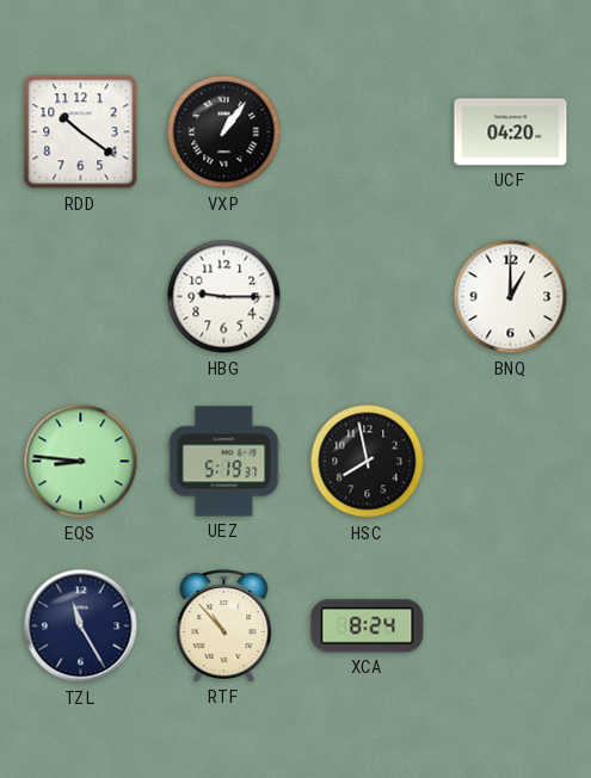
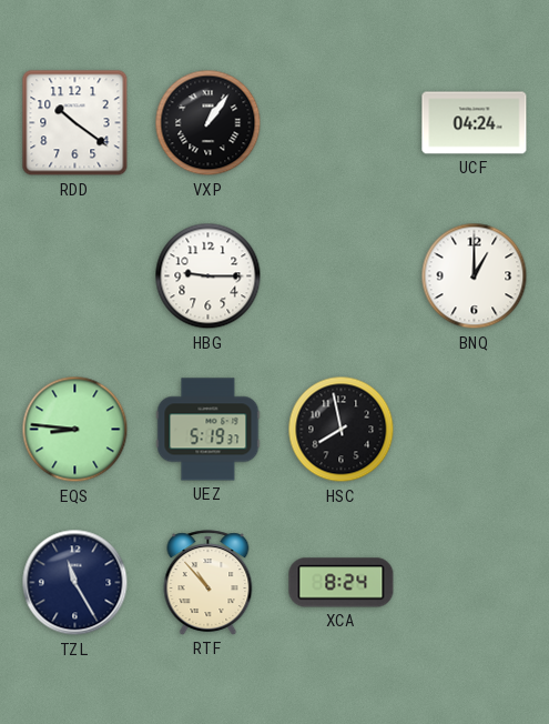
UCF: 04:20 -> 04:24 (475, 123)
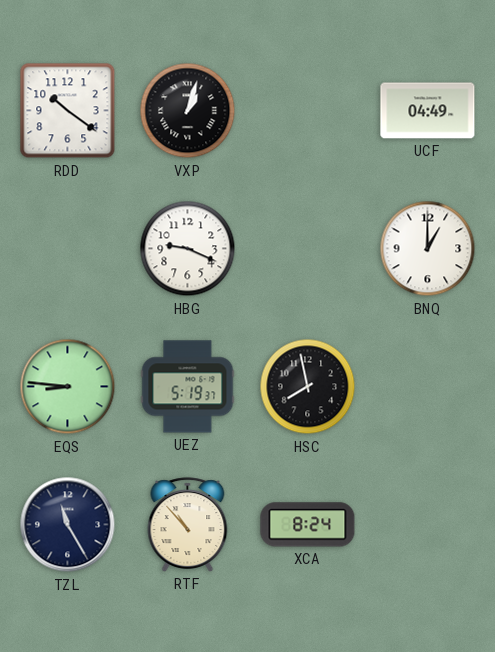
VXP: 1:06 -> 1:03 (188, 111)
UCF: 04:24 -> 04:49 (428, 111)
HBG: 9:15 -> 9:19 (188, 249)
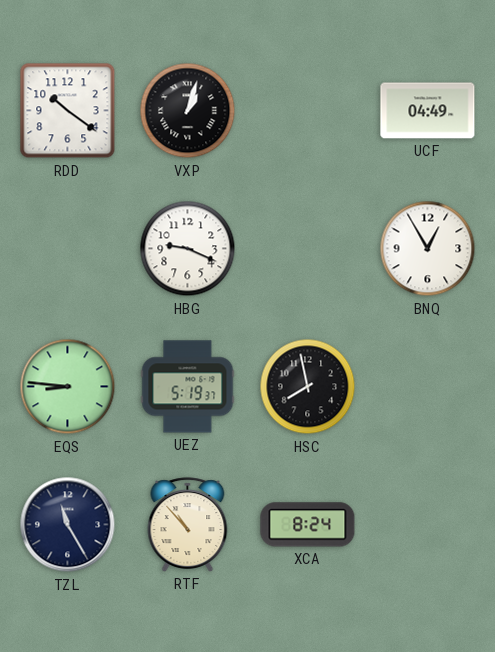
BNQ: 1:00 -> 12:55 (428, 249)
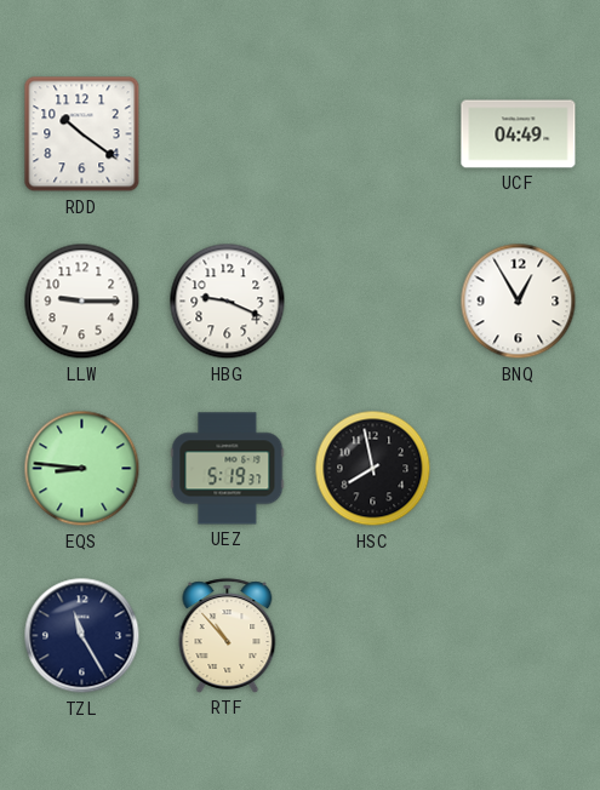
VXP: 1:03 -> none (188, 111)
LLW: none -> 9:15 (82, 302)
XCA: 8:24 -> none (308, 525)
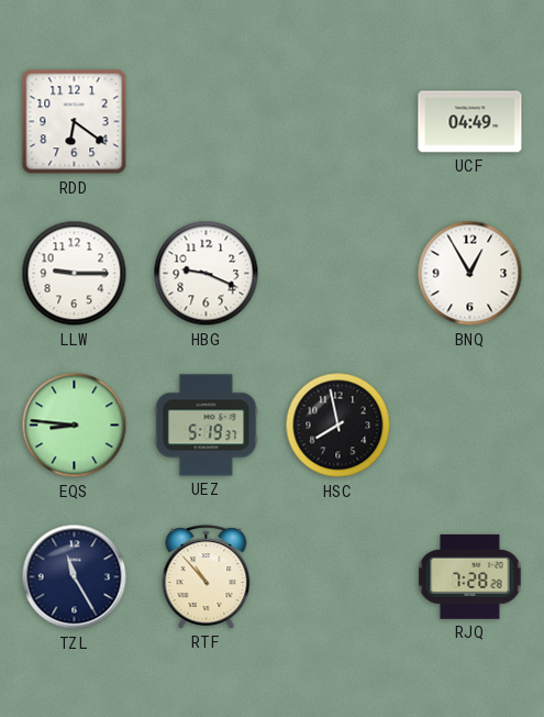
RDD: 10:21 -> 6:21 (75, 122)
RJQ: none -> 7:28 (470, 576)
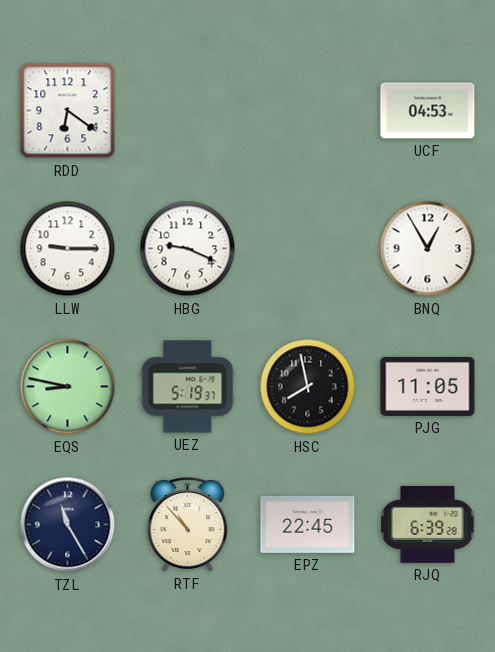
UCF: 04:49 -> 04:53 (428, 111)
EQS: 8:46 -> 8:47 (68, 387)
PJG: none -> 11:05 (428, 386)
EPZ: none -> 22:45 (308, 524)
RJQ: 7:28 -> 6:39 (428, 524)
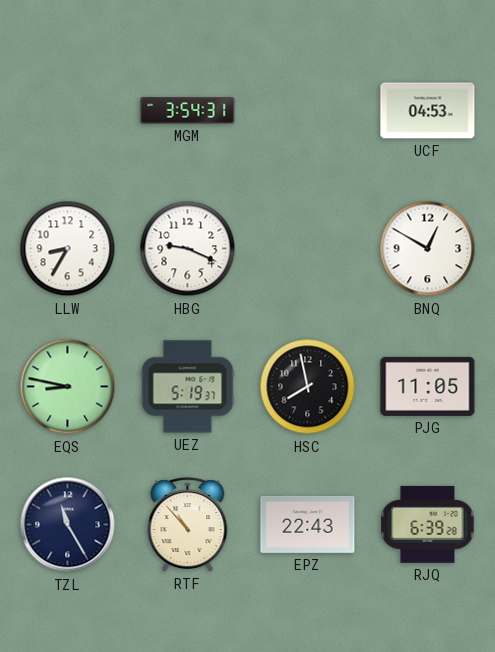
RDD: 6:21 -> none (68, 111)
MGM: none -> 3:54 (188, 111)
LLW: 9:15 -> 8:35 (68, 249)
BNQ: 12:55 -> 12:50 (428, 249)
EPZ: 22:45 -> 22:43 (308, 524)
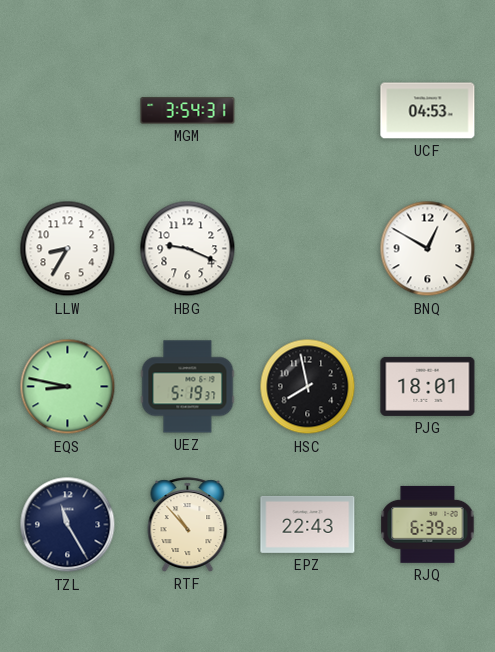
PJG: 11:05 -> 18:01 (428, 386)
